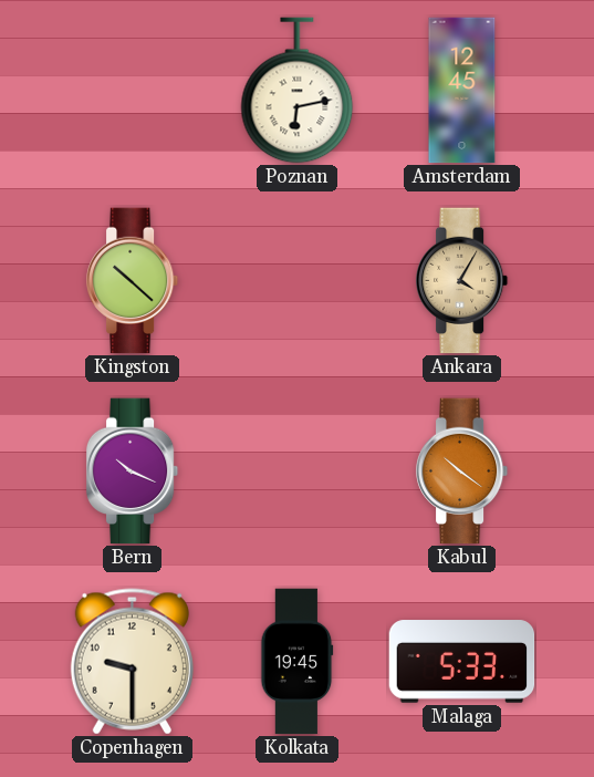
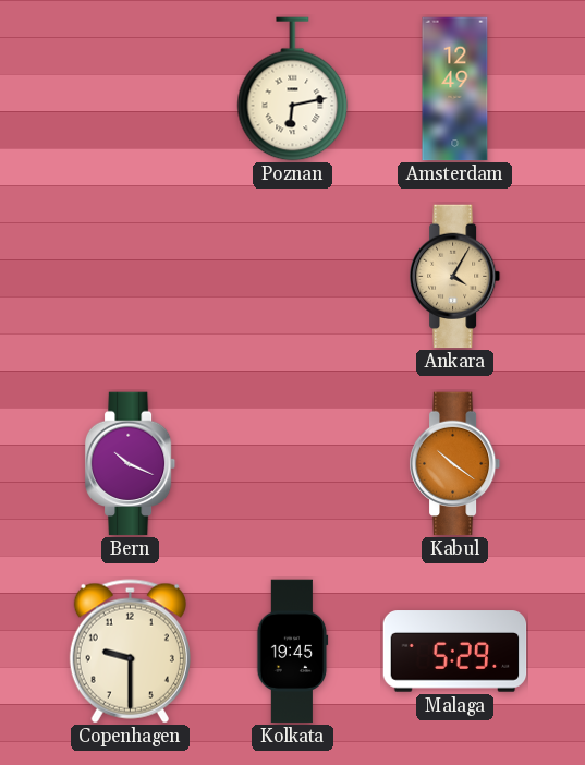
Amsterdam: 12:45 -> 12:49 (455, 89)
Kingston: 10:22 -> none (133, 281)
Malaga: 5:33 -> 5:29 (455, 652)
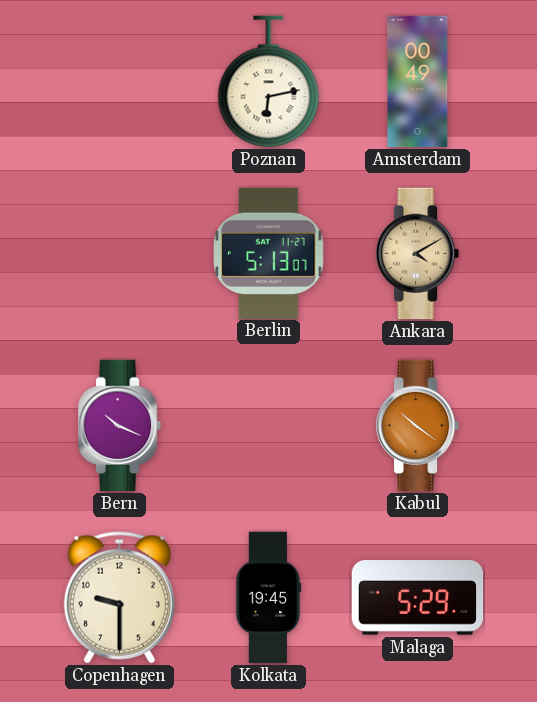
Amsterdam: 12:49 -> 00:49 (418, 82)
Berlin: none -> 5:13 (269, 253)
Ankara: 4:05 -> 4:10 (418, 254)
